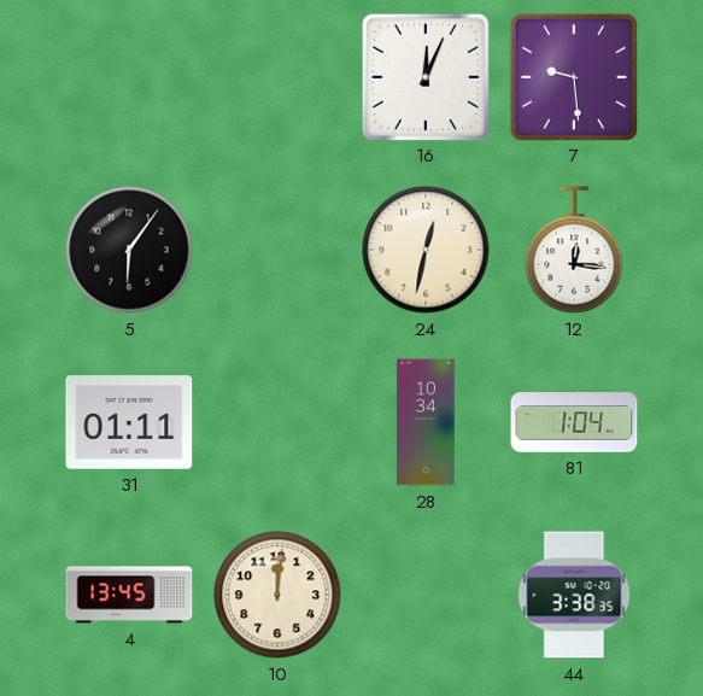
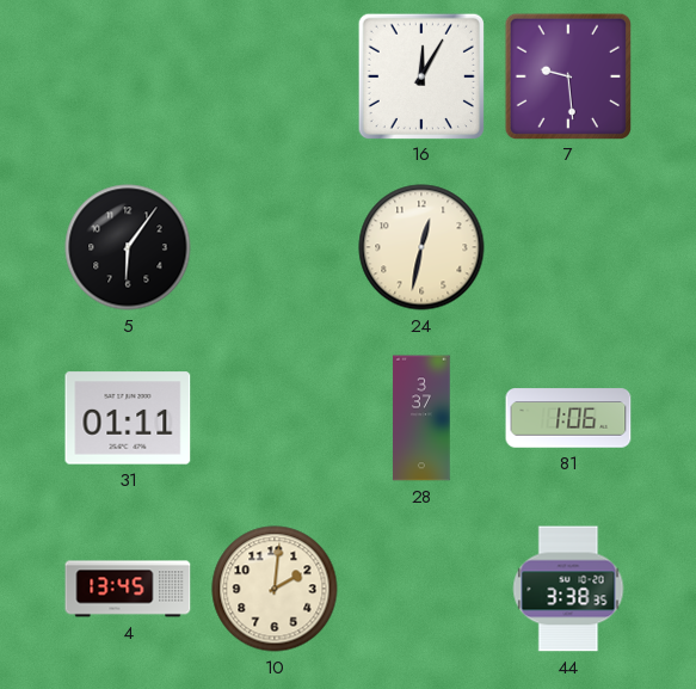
16: 12:04 -> 12:05 (420, 75)
12: 12:16 -> none (574, 250)
28: 10:34 -> 3:37 (421, 418)
81: 1:04 -> 1:06 (568, 418)
10: 12:01 -> 2:01 (275, 589)
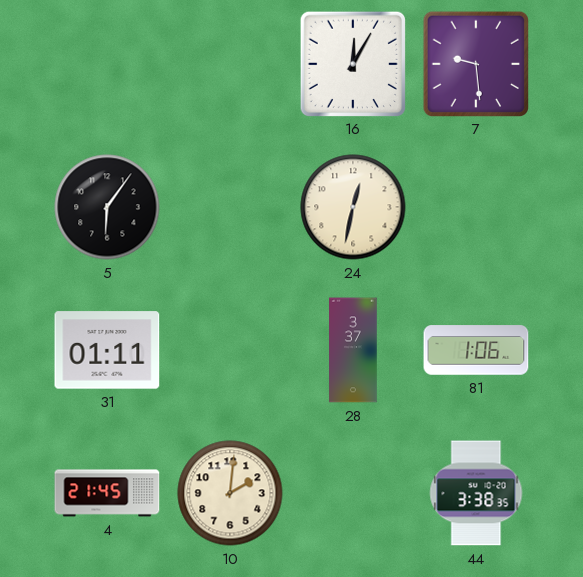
4: 13:45 -> 21:45 (107, 493)
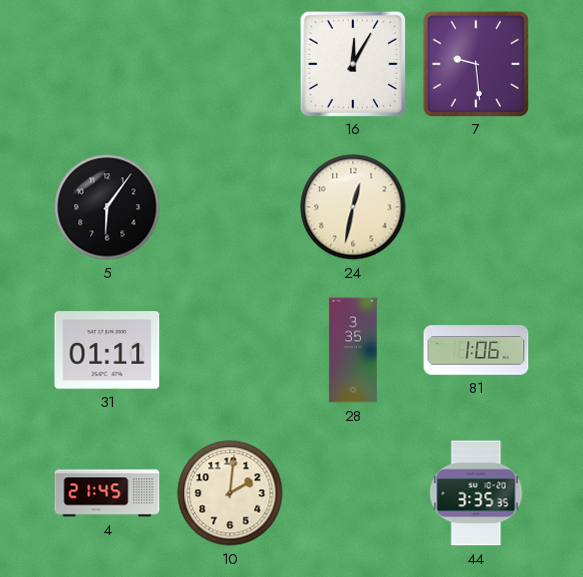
28: 3:37 -> 3:35 (353, 350)
44: 3:38 -> 3:35 (476, 493)
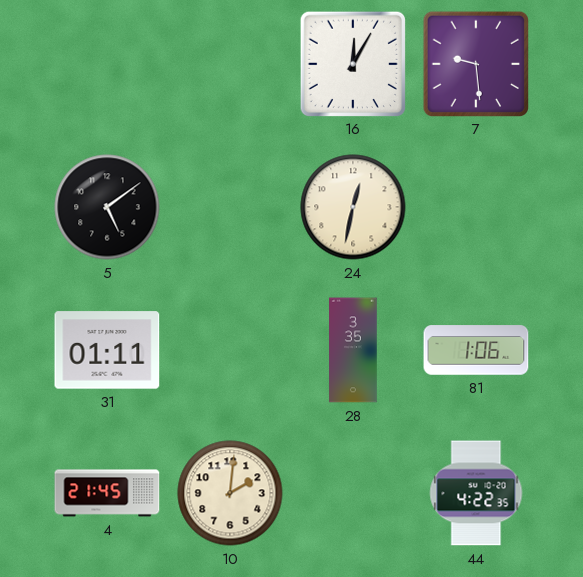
5: 6:06 -> 5:09 (107, 207)
44: 3:35 -> 4:22 (476, 493)
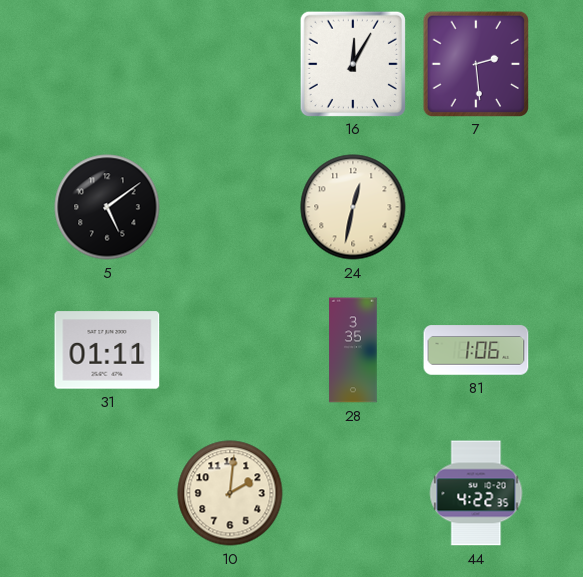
7: 9:29 -> 2:29 (475, 63)
4: 21:45 -> none (107, 493)
